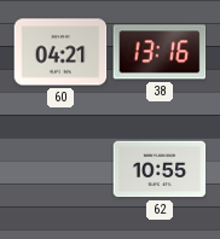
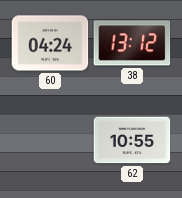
60: 04:21 -> 04:24 (50, 43)
38: 13:16 -> 13:12 (132, 43)
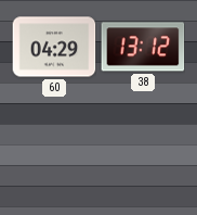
60: 04:24 -> 04:29 (54, 47)
62: 10:55 -> none (132, 140)
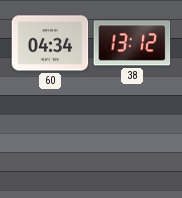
60: 04:29 -> 04:34 (50, 43)
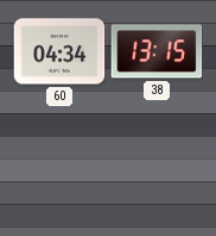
38: 13:12 -> 13:15 (157, 51)
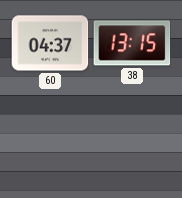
60: 04:34 -> 04:37 (50, 43)
